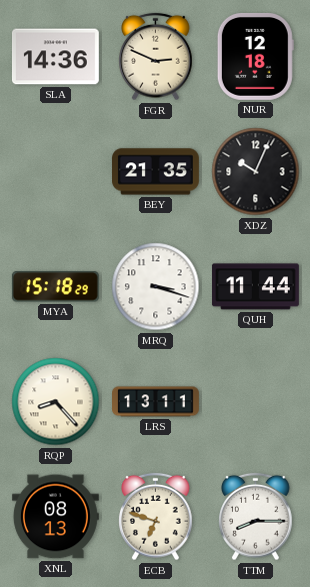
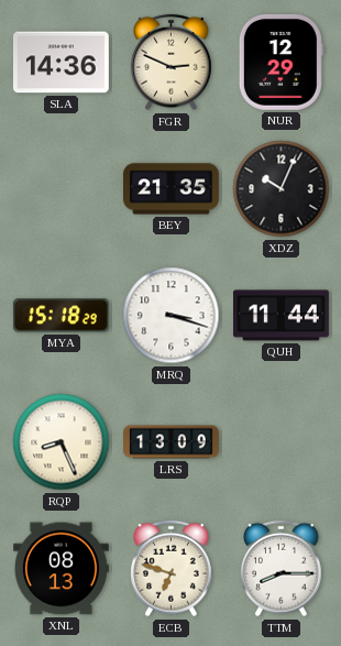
NUR: 12:18 -> 12:29 (280, 62)
RQP: 8:23 -> 8:26 (62, 442)
LRS: 13:11 -> 13:09 (172, 442)
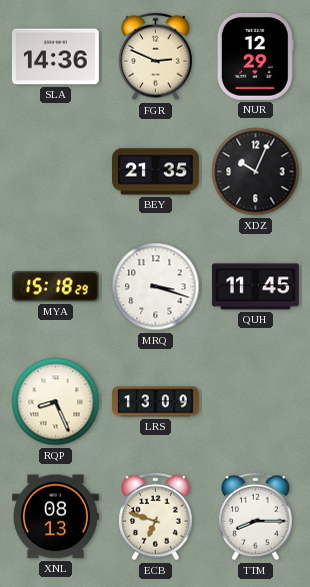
QUH: 11:44 -> 11:45 (256, 287)
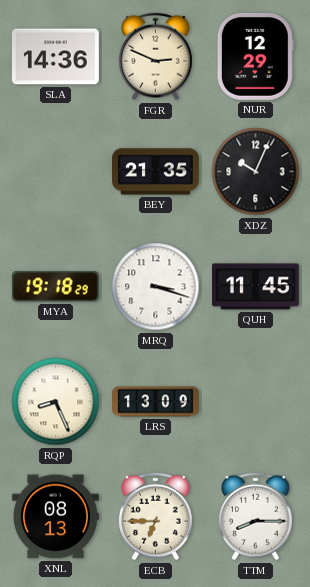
MYA: 15:18 -> 19:18 (55, 287)
ECB: 6:48 -> 6:45 (156, 517)
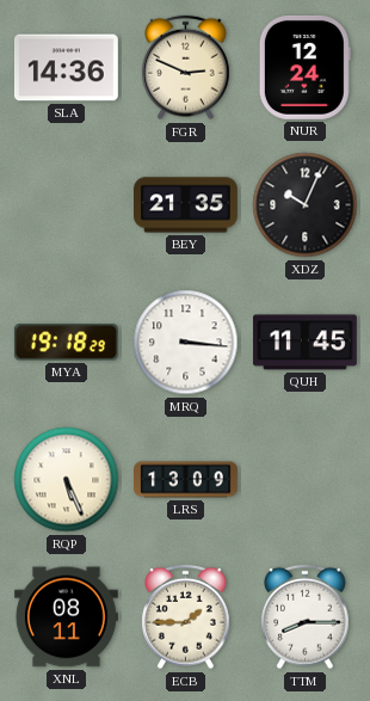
NUR: 12:29 -> 12:24 (304, 67)
MRQ: 3:18 -> 3:16 (186, 343)
RQP: 8:26 -> 5:26 (67, 480)
XNL: 08:13 -> 08:11 (66, 617)
ECB: 6:45 -> 1:45 (186, 617)
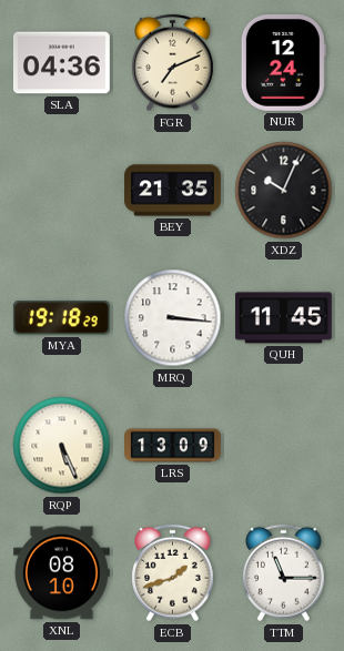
SLA: 14:36 -> 04:36 (61, 63)
FGR: 2:49 -> 7:11 (173, 63)
XNL: 08:11 -> 08:10 (61, 573)
ECB: 1:45 -> 1:42 (173, 573)
TTM: 8:15 -> 11:15 (284, 573)
